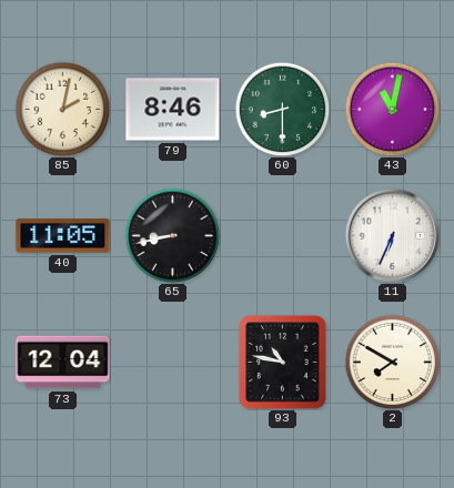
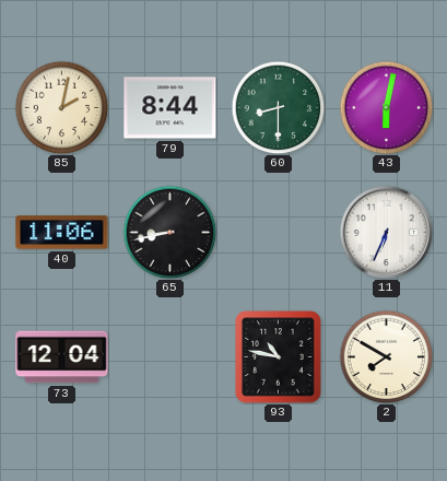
79: 8:46 -> 8:44 (170, 108)
43: 11:02 -> 6:02 (386, 107)
40: 11:05 -> 11:06 (62, 233)
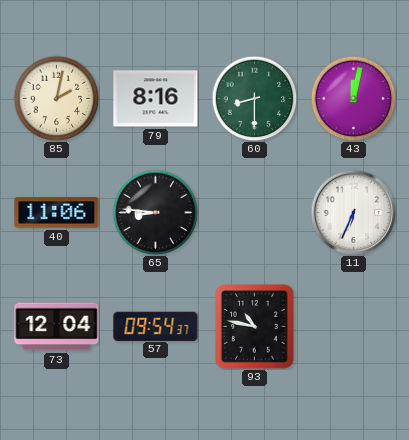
79: 8:44 -> 8:16 (156, 99)
43: 6:02 -> 12:02 (353, 98)
65: 8:43 -> 8:46 (155, 212)
57: none -> 09:54 (156, 326)
2: 7:50 -> none (386, 356)
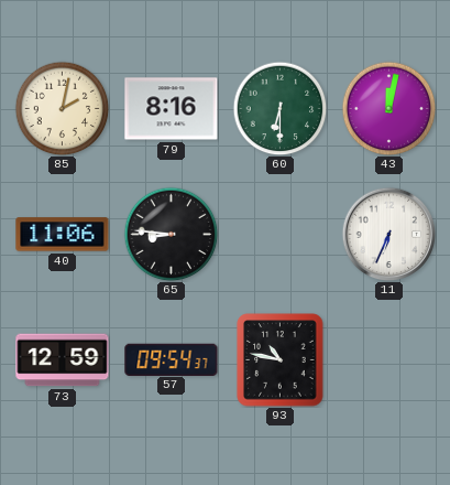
60: 8:30 -> 6:30 (279, 108)
73: 12:04 -> 12:59 (63, 360)
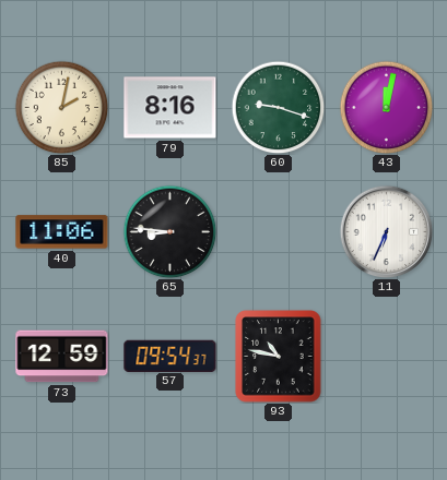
60: 6:30 -> 9:18 (278, 107)
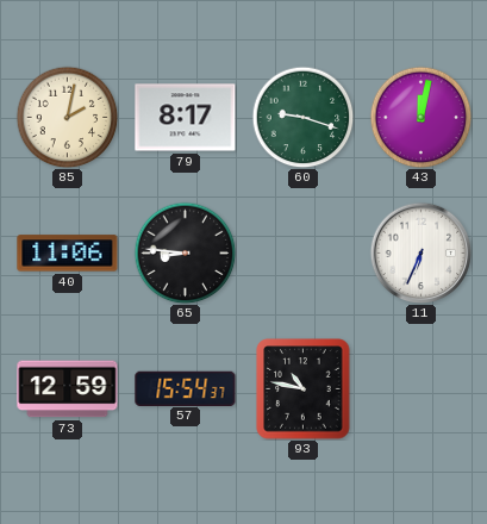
79: 8:16 -> 8:17 (186, 118)
57: 09:54 -> 15:54 (186, 388)
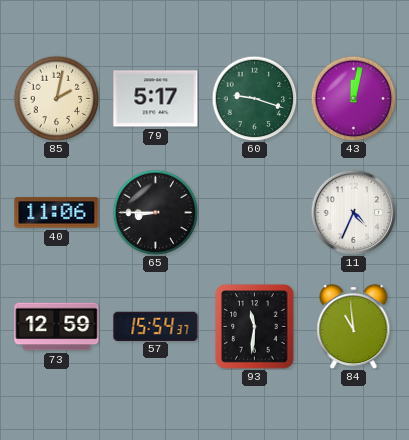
79: 8:17 -> 5:17 (156, 99)
65: 8:46 -> 8:45 (155, 212)
11: 6:34 -> 4:34 (353, 212)
93: 10:47 -> 11:31 (255, 327)
84: none -> 10:59 (354, 327)
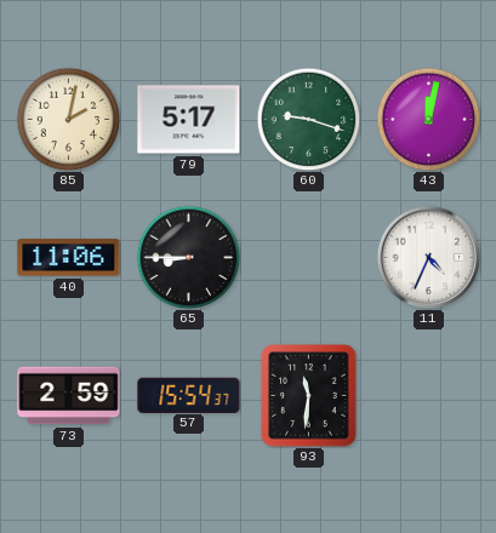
73: 12:59 -> 2:59 (69, 396)
84: 10:59 -> none (354, 327)
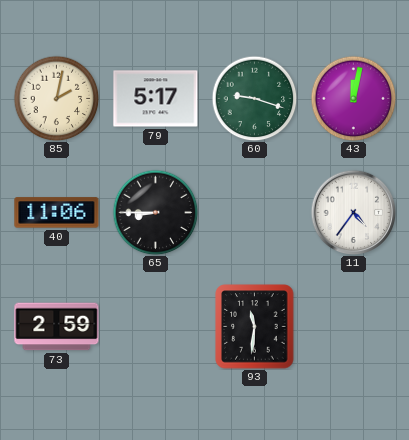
11: 4:34 -> 4:36 (353, 212)
57: 15:54 -> none (189, 395)
